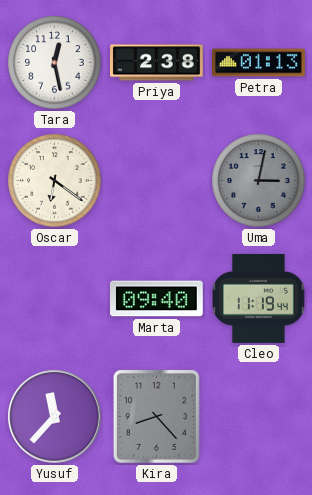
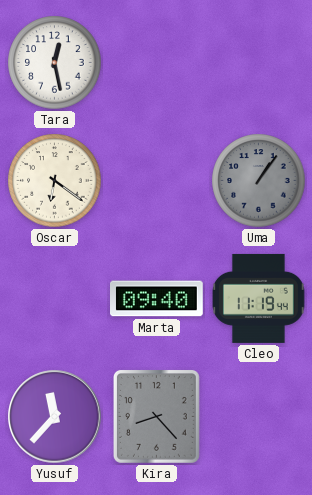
Priya: 2:38 -> none (157, 63)
Petra: 01:13 -> none (259, 63)
Uma: 3:02 -> 1:06 (259, 181)
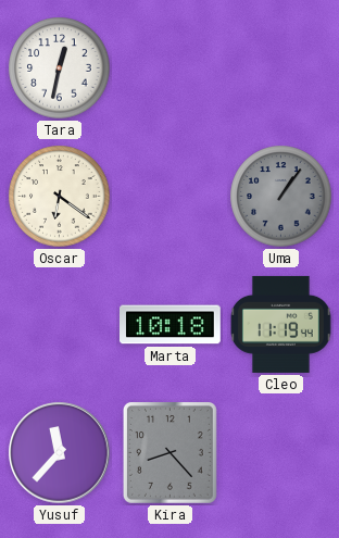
Tara: 12:28 -> 12:32 (60, 68)
Marta: 09:40 -> 10:18 (171, 325)
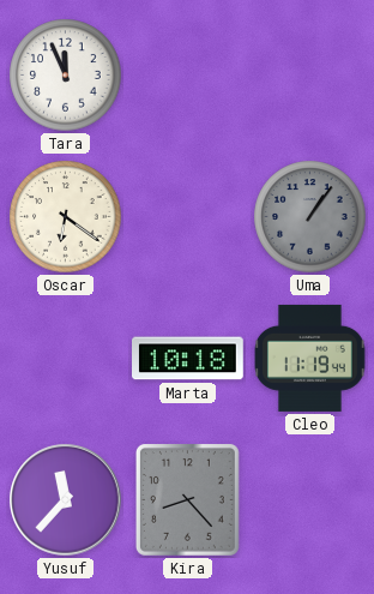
Tara: 12:32 -> 11:56 (66, 76)
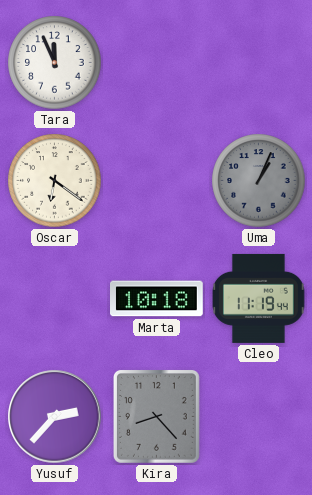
Uma: 1:06 -> 1:04 (259, 181)
Yusuf: 11:37 -> 2:37 (55, 417)
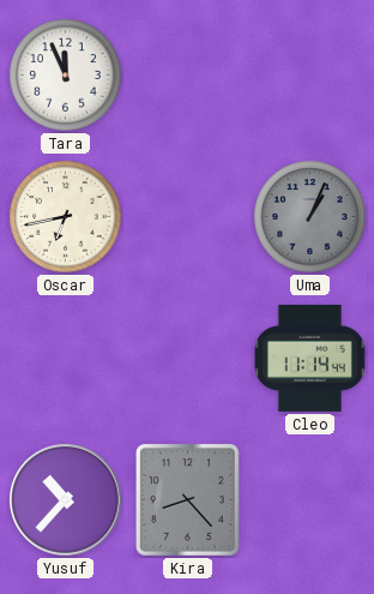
Oscar: 6:21 -> 6:43 (66, 217)
Marta: 10:18 -> none (157, 299)
Cleo: 11:19 -> 11:14 (309, 358)
Yusuf: 2:37 -> 10:37 (66, 500)
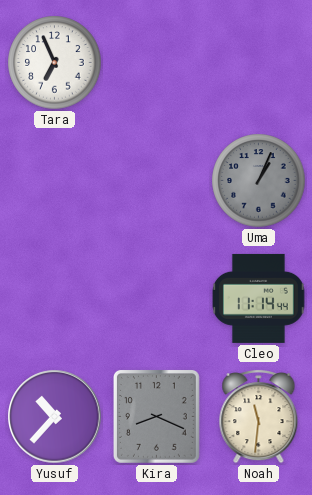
Tara: 11:56 -> 6:56 (55, 63)
Oscar: 6:43 -> none (66, 217)
Kira: 8:23 -> 8:19 (156, 416)
Noah: none -> 11:31 (259, 417)
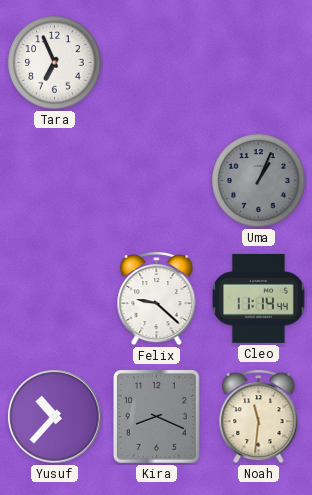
Felix: none -> 9:22 (157, 299)
